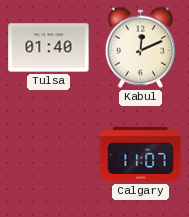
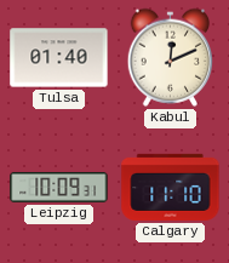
Leipzig: none -> 10:09 (59, 187)
Calgary: 11:07 -> 11:10 (171, 187)
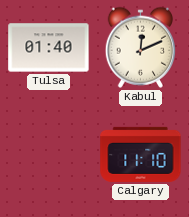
Leipzig: 10:09 -> none (59, 187)
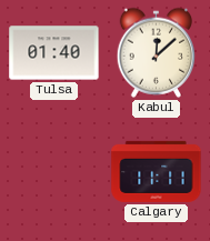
Kabul: 12:11 -> 12:08 (156, 52)
Calgary: 11:10 -> 11:11 (157, 171)
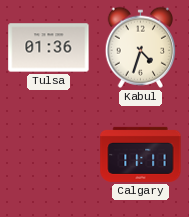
Tulsa: 01:40 -> 01:36 (49, 48)
Kabul: 12:08 -> 4:33 (140, 47)
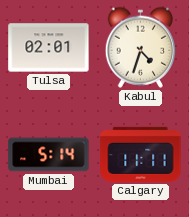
Tulsa: 01:36 -> 02:01 (49, 48)
Mumbai: none -> 5:14 (49, 155)
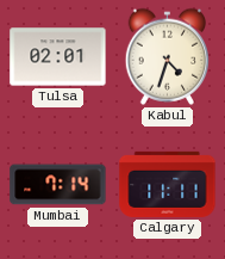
Mumbai: 5:14 -> 7:14 (58, 185)
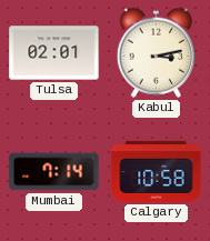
Kabul: 4:33 -> 3:13 (156, 52)
Calgary: 11:11 -> 10:58 (157, 171)
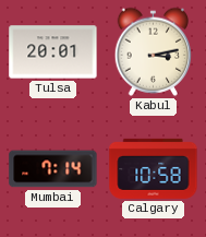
Tulsa: 02:01 -> 20:01 (53, 52)
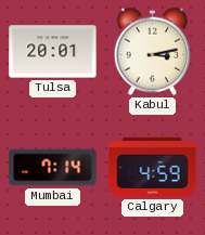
Calgary: 10:58 -> 4:59 (153, 167)
